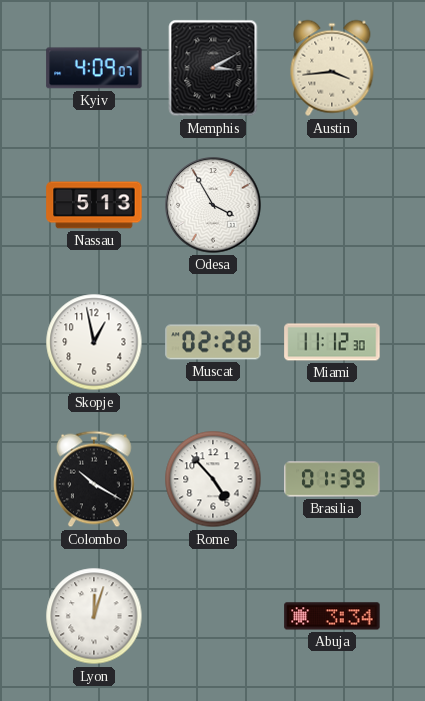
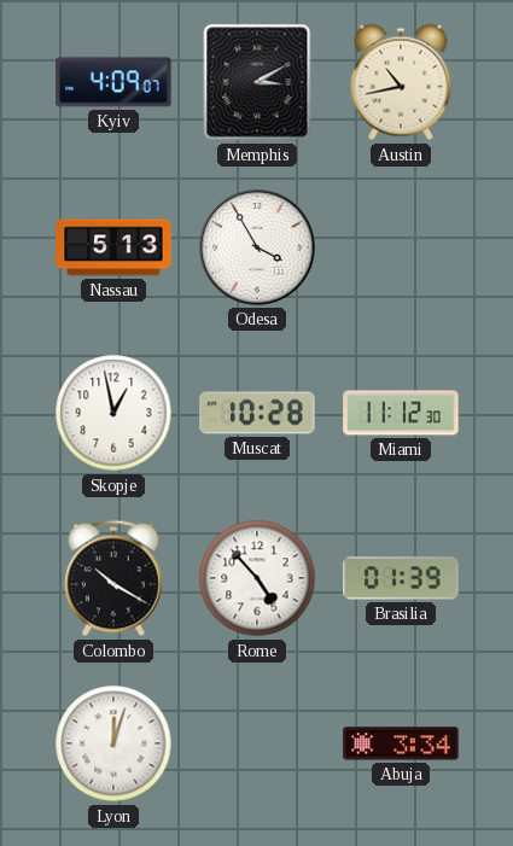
Austin: 3:44 -> 10:43 (401, 82)
Muscat: 02:28 -> 10:28 (257, 413)
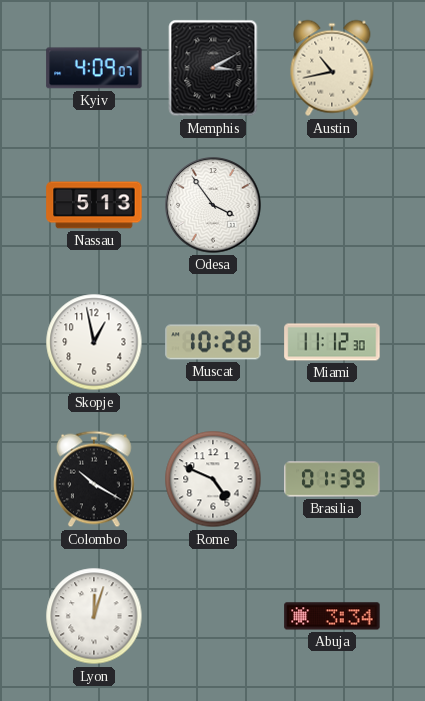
Odesa: 3:55 -> 3:54 (213, 205)
Rome: 4:53 -> 4:49 (213, 479)
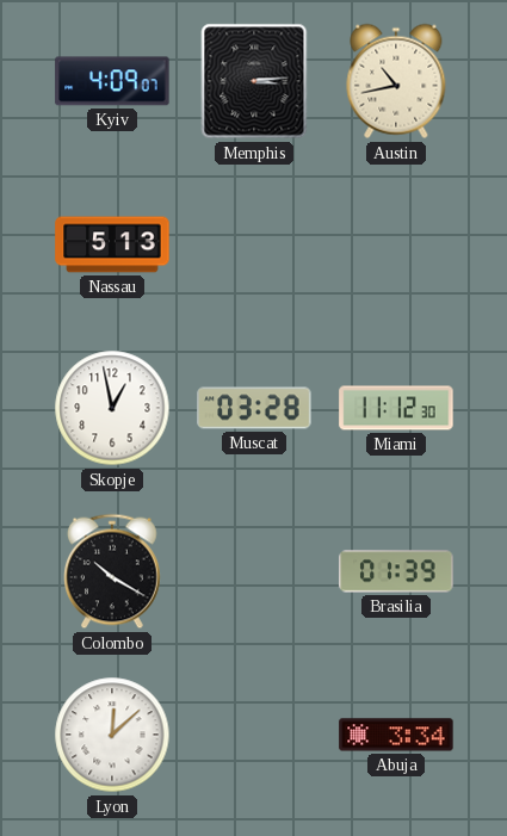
Memphis: 3:10 -> 3:14 (254, 81)
Odesa: 3:54 -> none (213, 205)
Muscat: 10:28 -> 03:28 (254, 408)
Rome: 4:49 -> none (213, 479)
Lyon: 12:03 -> 12:08 (112, 735)
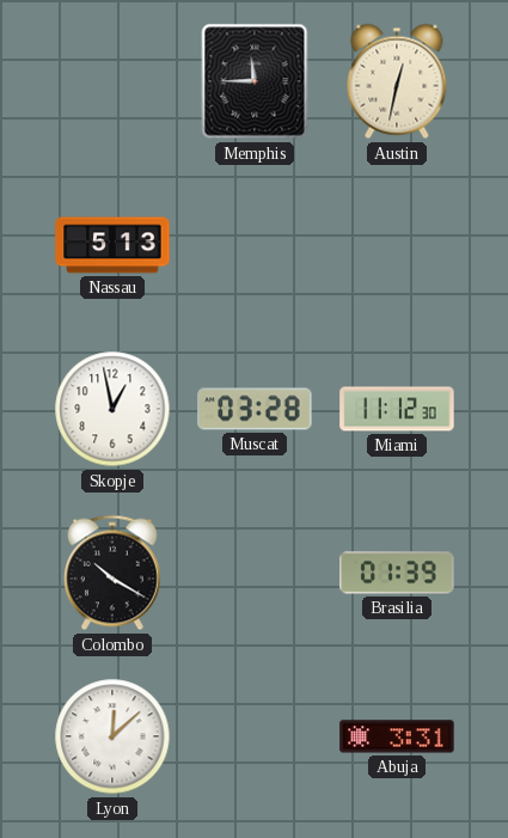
Kyiv: 4:09 -> none (112, 81)
Memphis: 3:14 -> 11:45 (255, 81)
Austin: 10:43 -> 12:32 (397, 81)
Abuja: 3:34 -> 3:31 (397, 736)
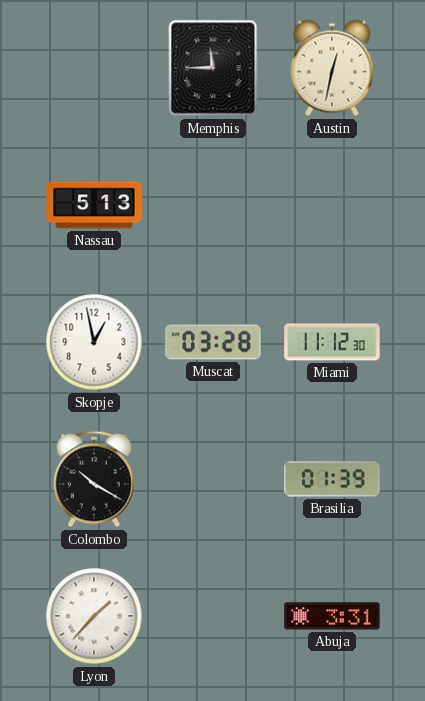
Lyon: 12:08 -> 1:37 (94, 616)
